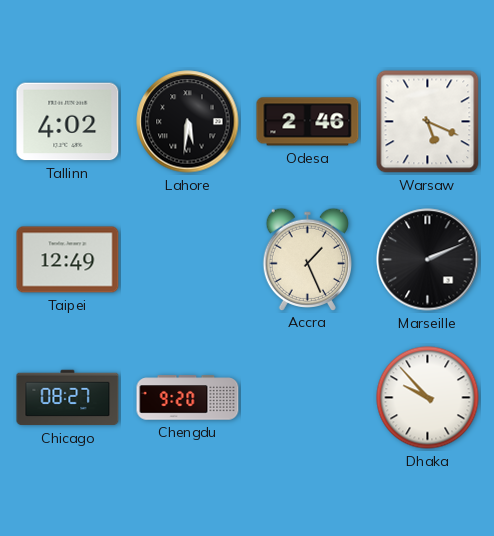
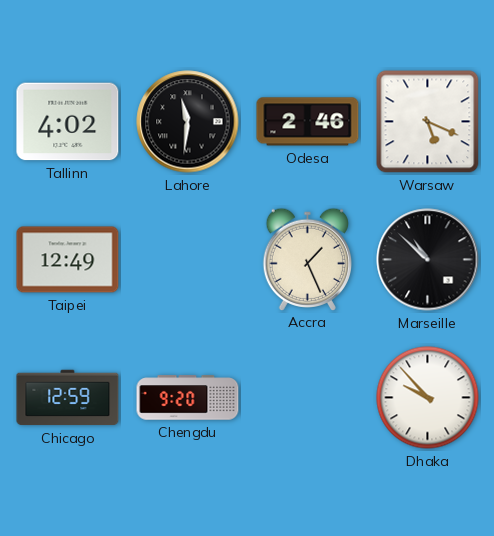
Lahore: 5:31 -> 11:31 (188, 122)
Marseille: 2:11 -> 10:52 (428, 260)
Chicago: 08:27 -> 12:59 (68, 398)
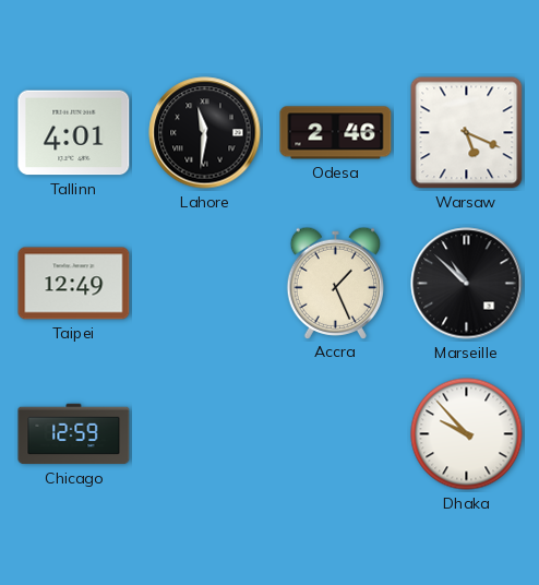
Tallinn: 4:02 -> 4:01 (74, 133)
Chengdu: 9:20 -> none (188, 398)
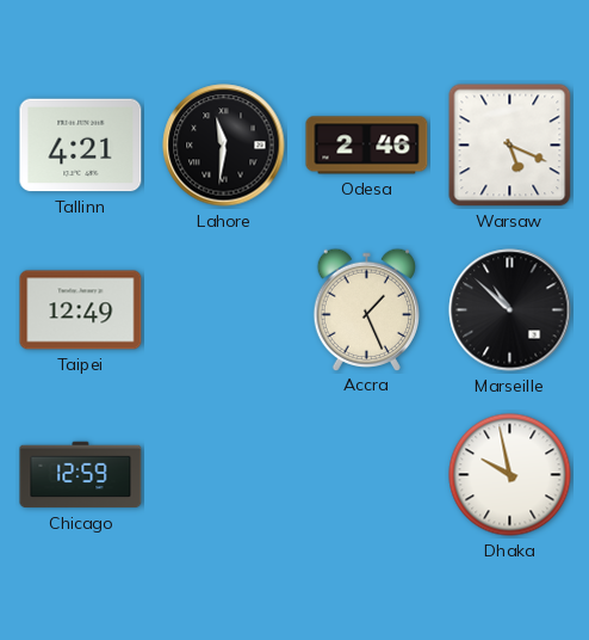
Tallinn: 4:01 -> 4:21 (81, 146)
Dhaka: 9:53 -> 9:58 (510, 475)
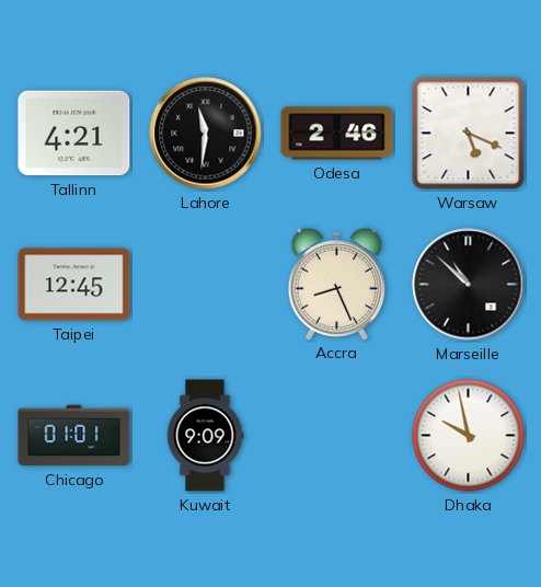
Taipei: 12:49 -> 12:45 (74, 285)
Accra: 1:26 -> 8:26 (336, 284)
Chicago: 12:59 -> 01:01 (74, 436)
Kuwait: none -> 9:09 (205, 436)
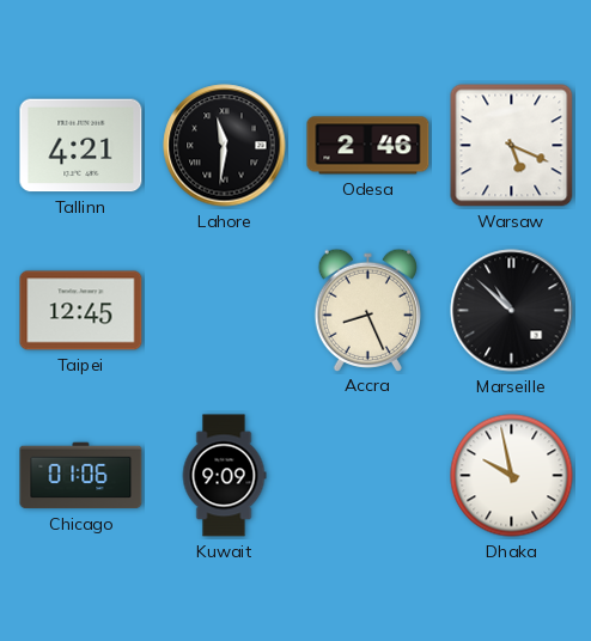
Chicago: 01:01 -> 01:06 (81, 476)
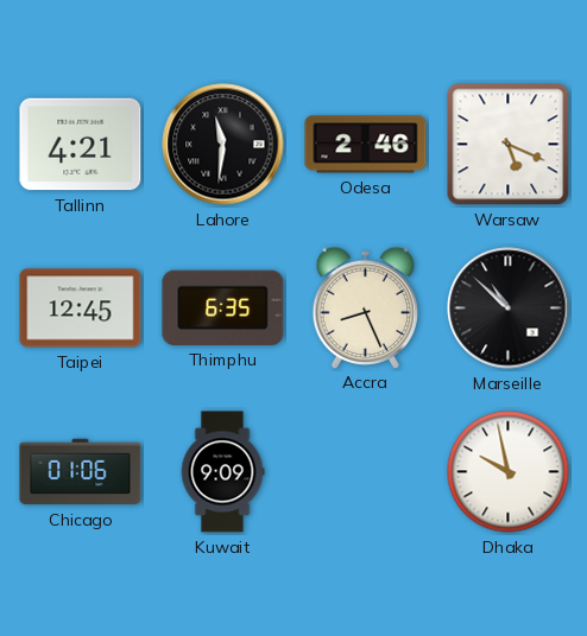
Thimphu: none -> 6:35 (223, 307)
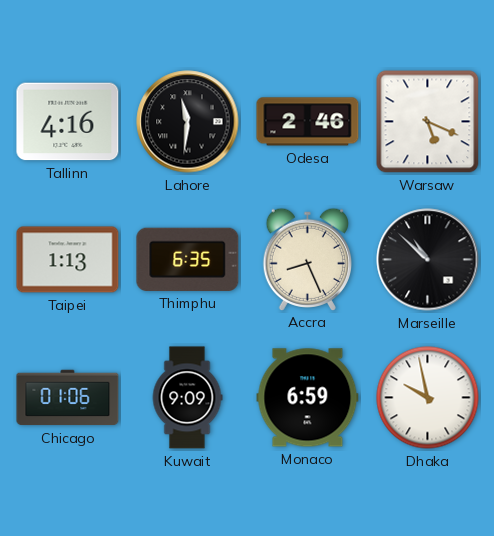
Tallinn: 4:21 -> 4:16 (68, 122)
Taipei: 12:45 -> 1:13 (68, 260)
Monaco: none -> 6:59 (308, 398)
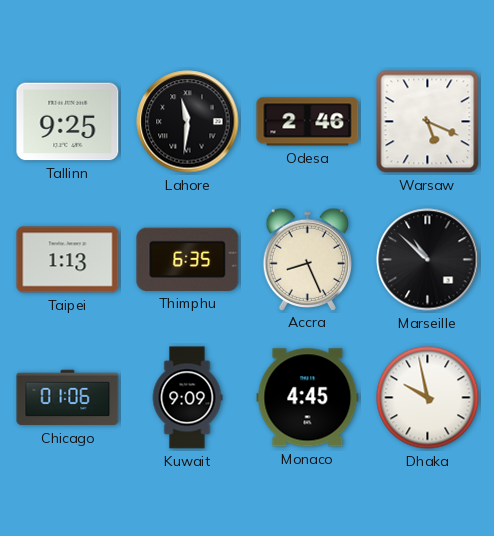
Tallinn: 4:16 -> 9:25 (68, 122)
Monaco: 6:59 -> 4:45 (308, 398)
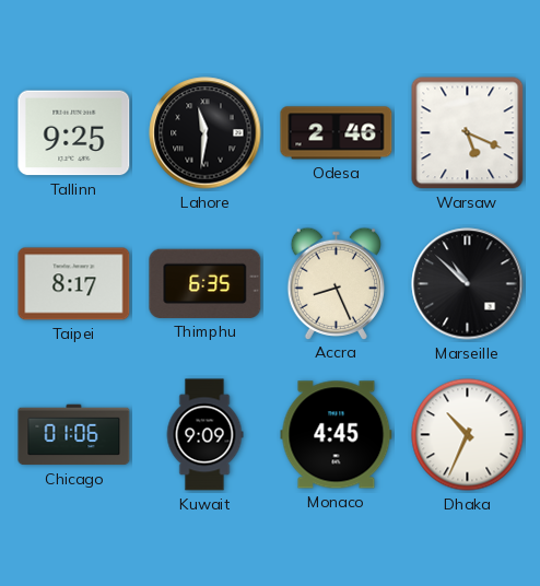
Taipei: 1:13 -> 8:17 (74, 284)
Dhaka: 9:58 -> 10:34 (468, 435)
